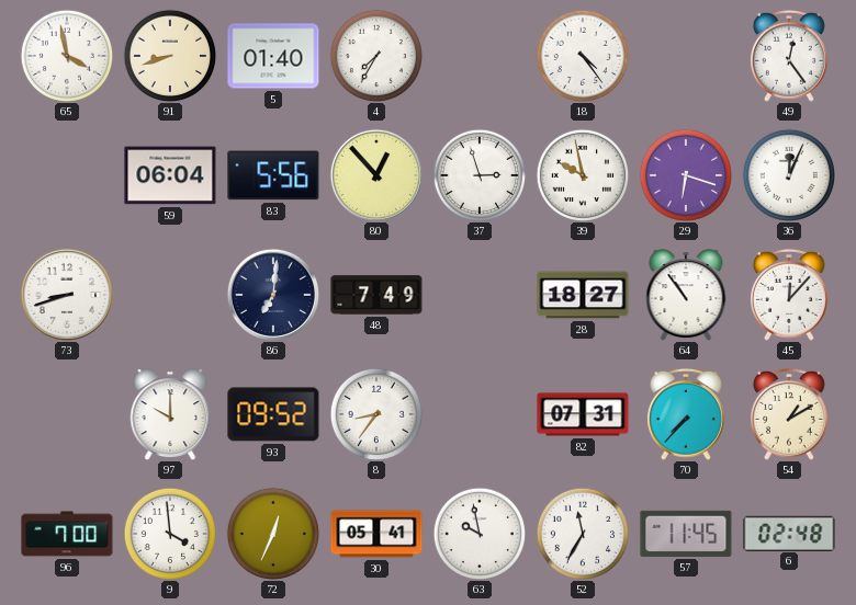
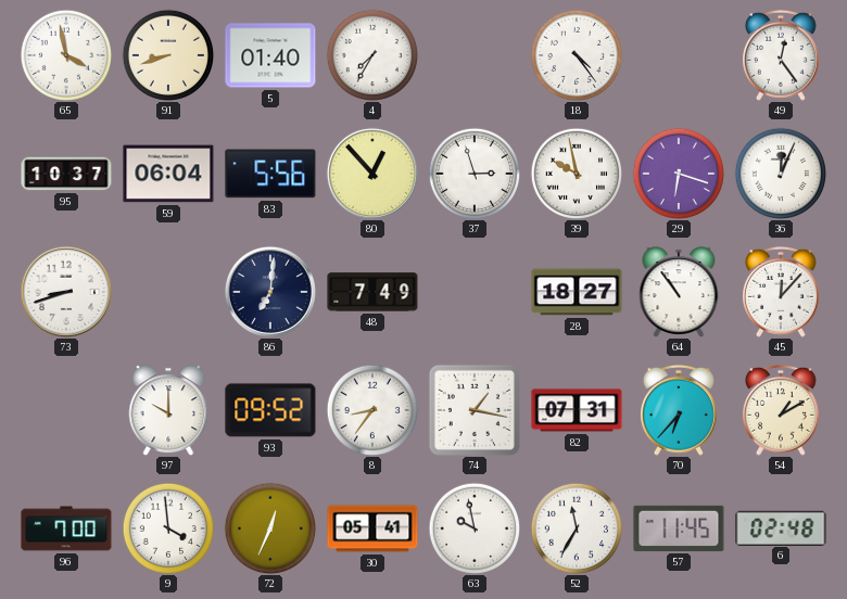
95: none -> 10:37 (66, 174)
74: none -> 1:17 (475, 410)
70: 7:37 -> 6:37 (679, 410)
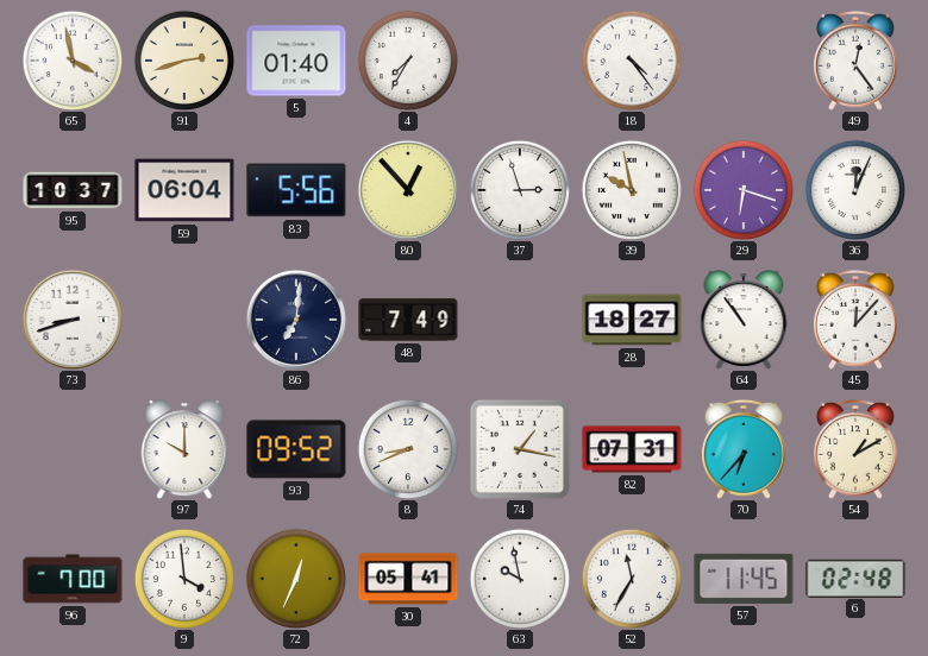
91: 8:42 -> 2:42 (183, 59)
8: 8:36 -> 8:41 (407, 448)
